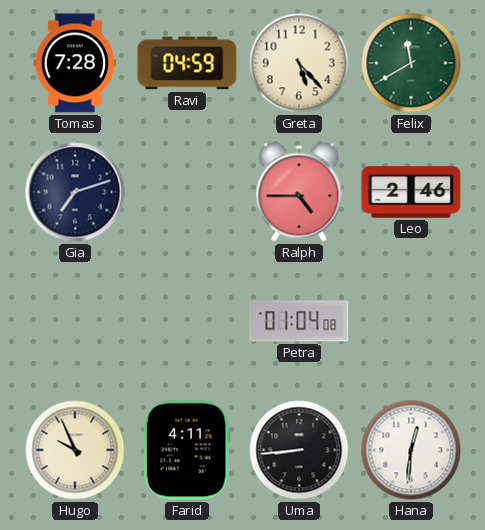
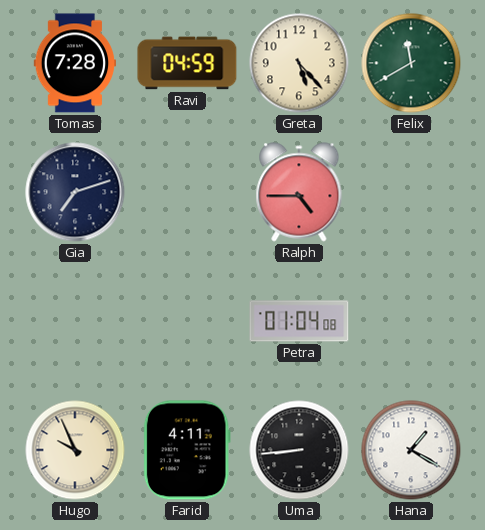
Leo: 2:46 -> none (411, 192)
Hana: 12:31 -> 1:20 (411, 450)
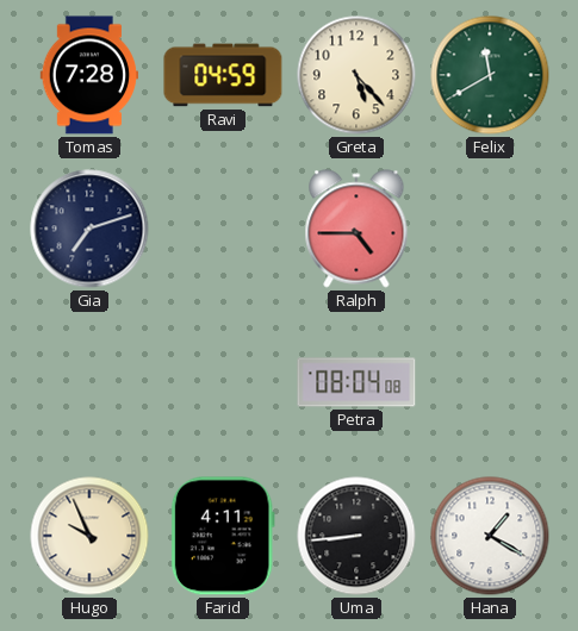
Petra: 01:04 -> 08:04 (356, 382)
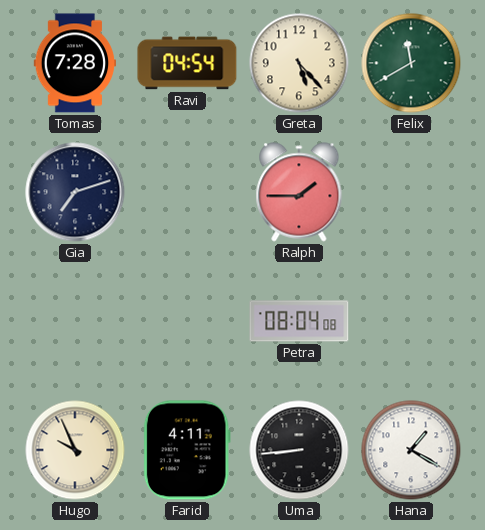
Ravi: 04:59 -> 04:54 (187, 63)
Ralph: 4:45 -> 1:45 (299, 192)
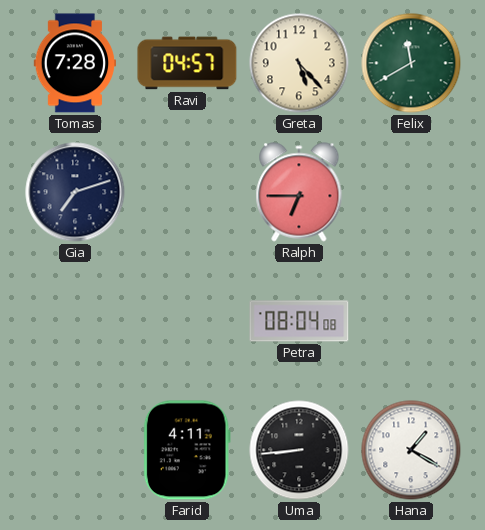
Ravi: 04:54 -> 04:57 (187, 63)
Ralph: 1:45 -> 6:45 (299, 192)
Hugo: 9:56 -> none (75, 450)
